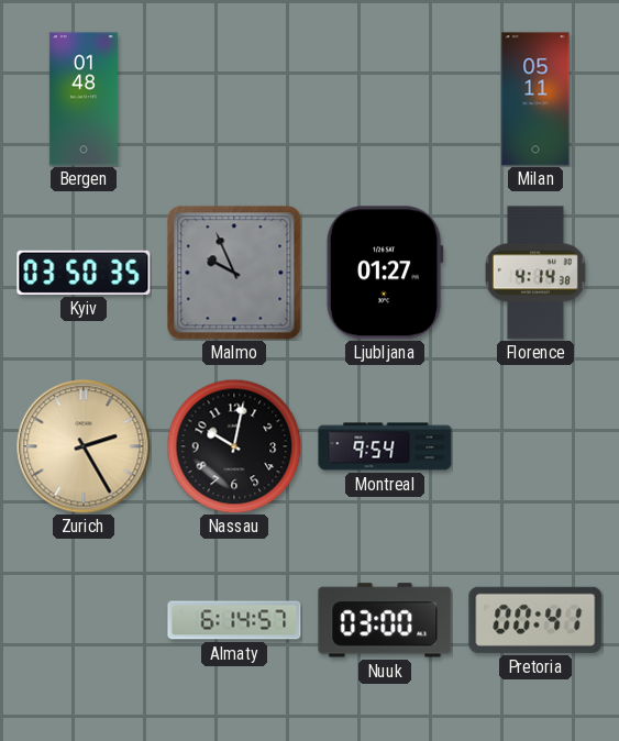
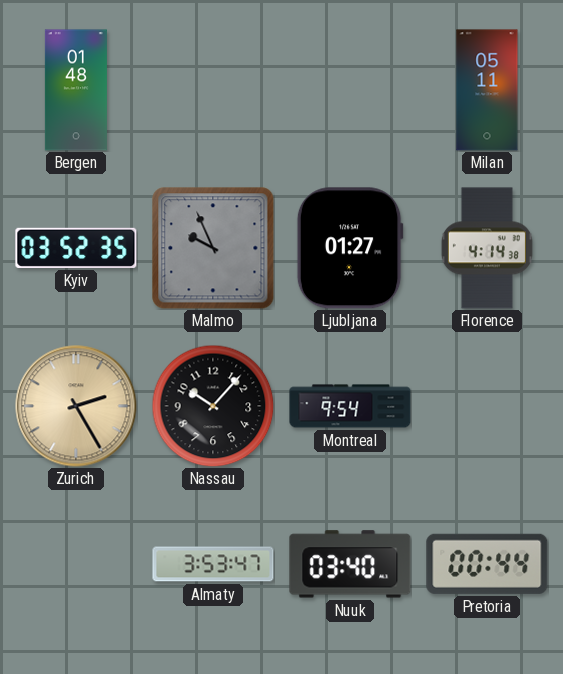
Kyiv: 03:50 -> 03:52 (76, 248)
Nassau: 10:02 -> 10:07 (213, 406)
Almaty: 6:14 -> 3:53 (213, 564)
Nuuk: 03:00 -> 03:40 (350, 564)
Pretoria: 00:41 -> 00:44 (487, 564)
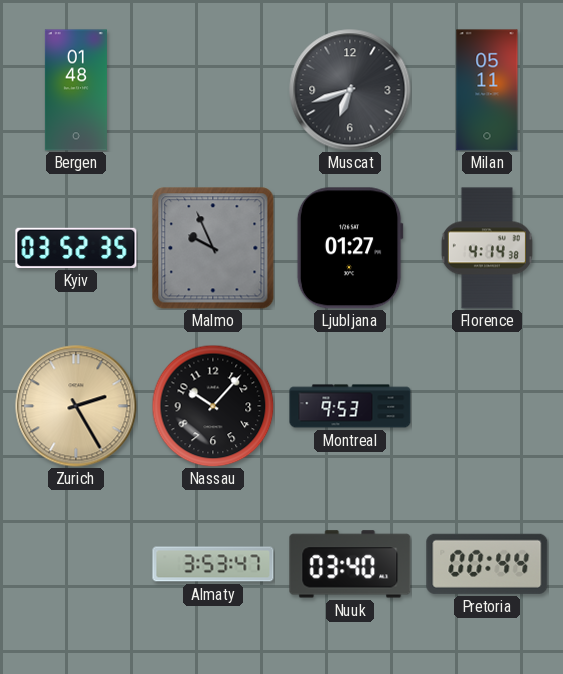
Muscat: none -> 6:42 (350, 90)
Montreal: 9:54 -> 9:53 (350, 406)
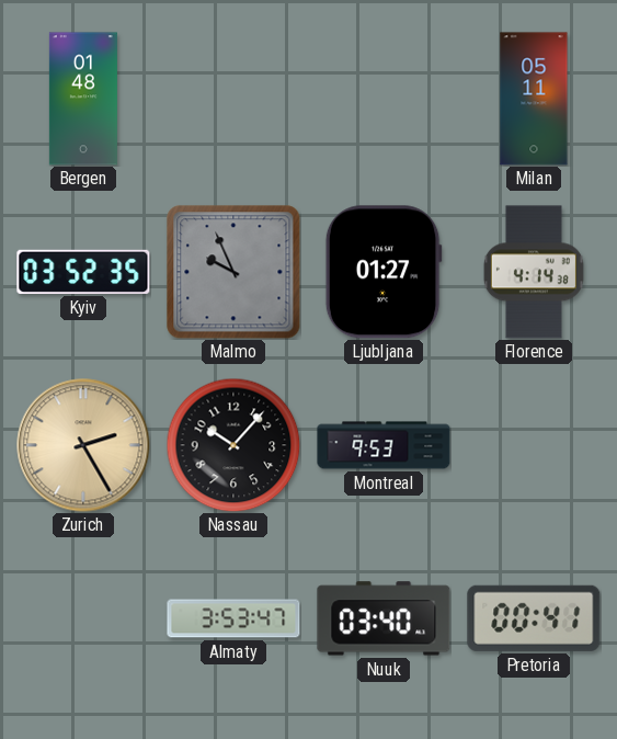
Muscat: 6:42 -> none (350, 90)
Pretoria: 00:44 -> 00:41 (534, 618)
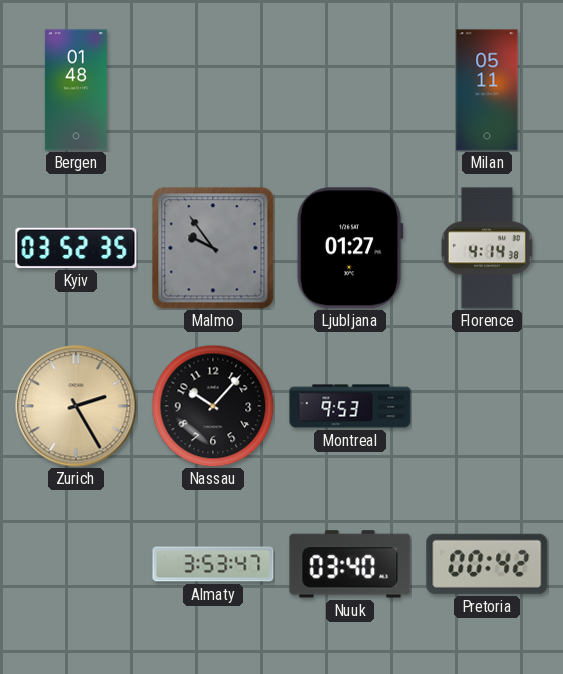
Malmo: 9:56 -> 9:54 (213, 248)
Pretoria: 00:41 -> 00:42 (487, 564)
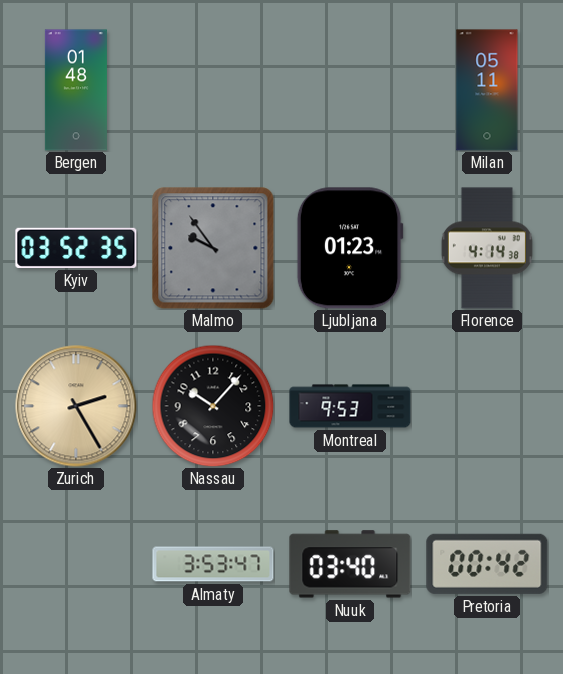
Ljubljana: 01:27 -> 01:23 (350, 248)
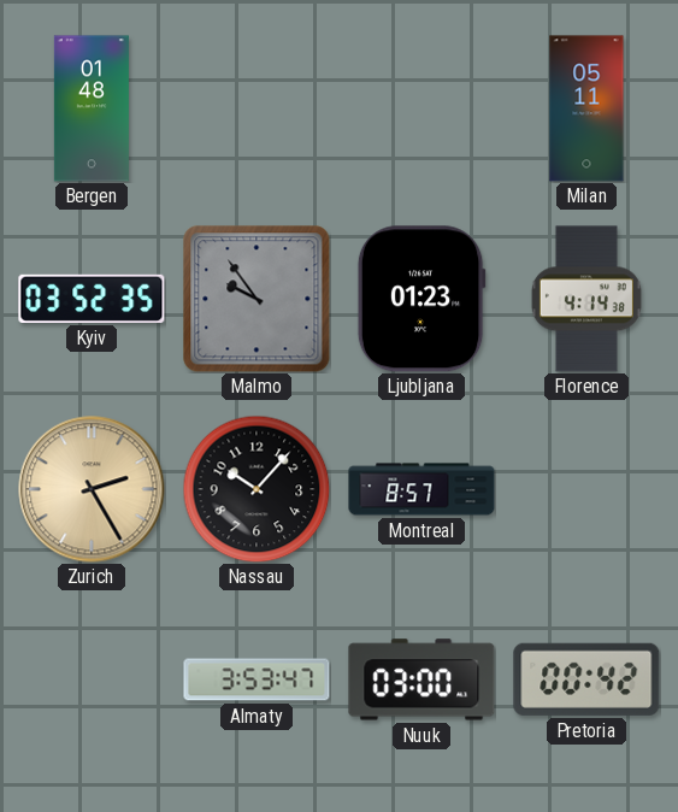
Montreal: 9:53 -> 8:57 (421, 489)
Nuuk: 03:40 -> 03:00 (421, 679)
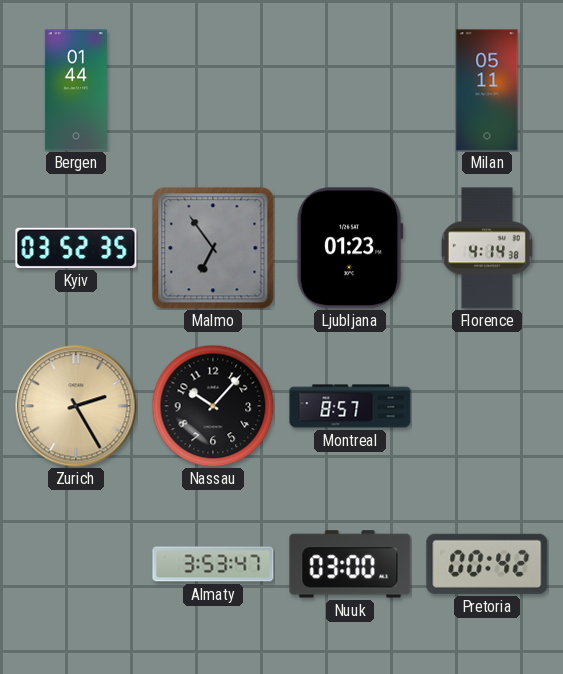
Bergen: 01:48 -> 01:44 (76, 90)
Malmo: 9:54 -> 6:54 (213, 248)
